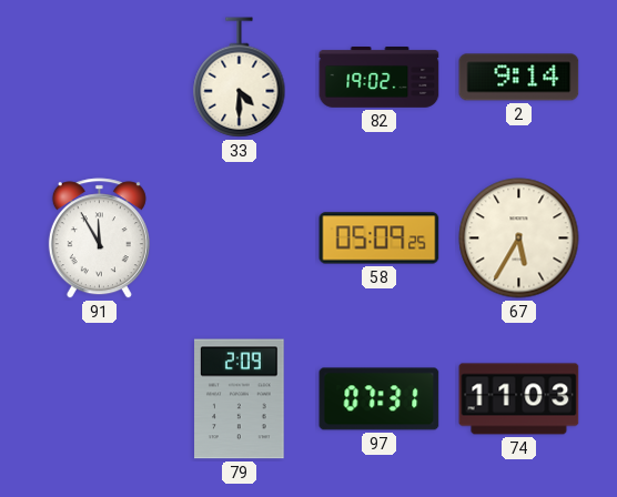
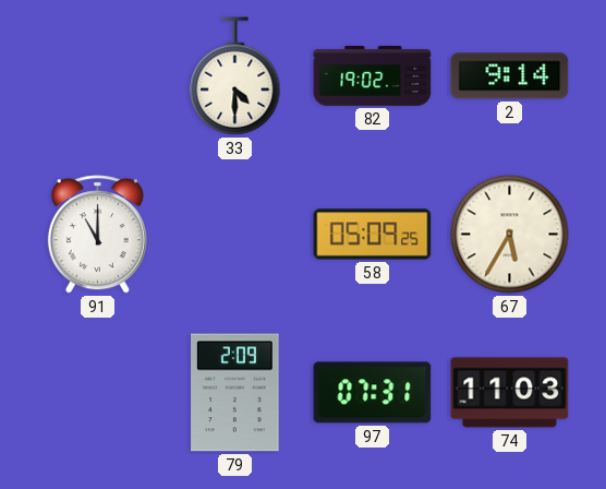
91: 11:55 -> 11:00 (97, 235)
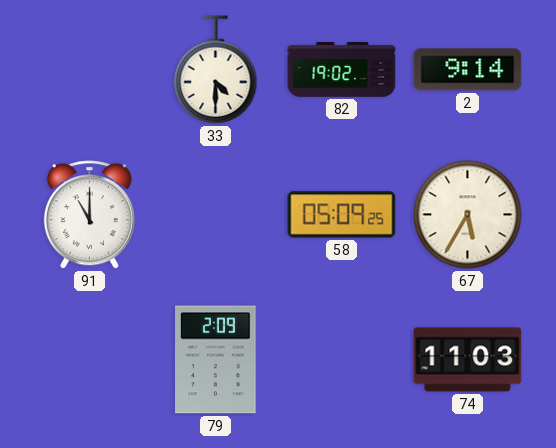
97: 07:31 -> none (373, 393)
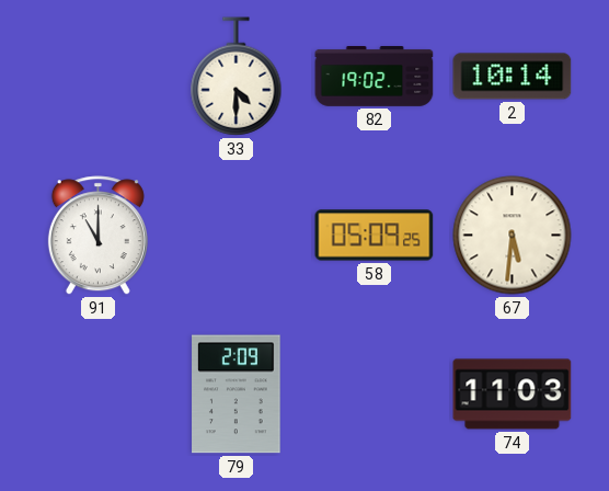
2: 9:14 -> 10:14 (513, 77)
67: 5:35 -> 5:31 (513, 236)
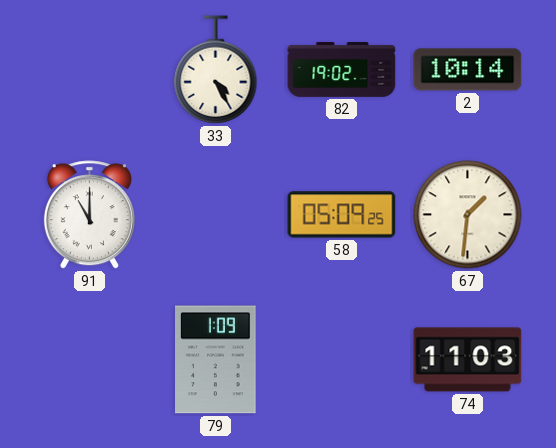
33: 4:30 -> 4:25 (216, 70)
67: 5:31 -> 1:31 (468, 215)
79: 2:09 -> 1:09 (216, 360)
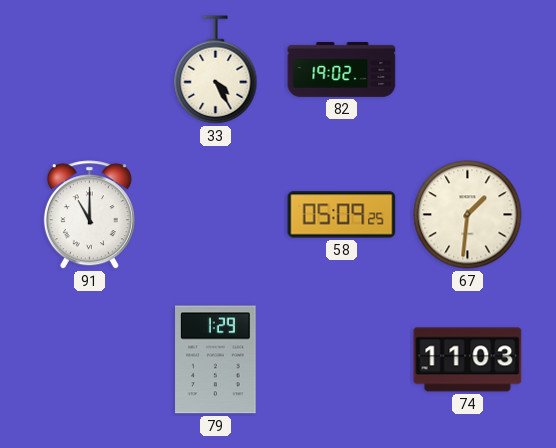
2: 10:14 -> none (468, 70)
79: 1:09 -> 1:29 (216, 360)
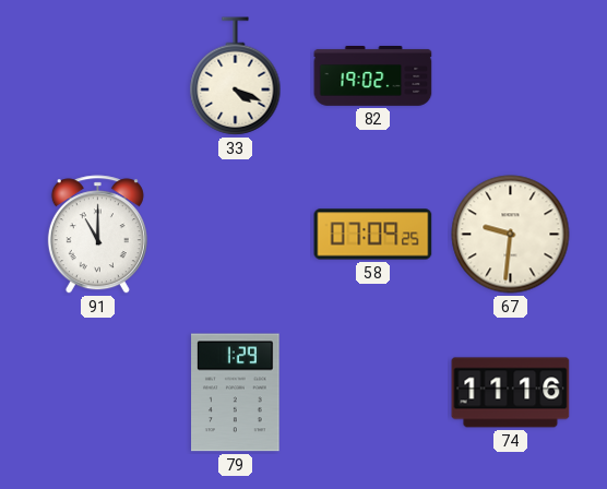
33: 4:25 -> 4:19 (236, 76)
58: 05:09 -> 07:09 (373, 235)
67: 1:31 -> 9:31 (511, 235)
74: 11:03 -> 11:16 (511, 393)
